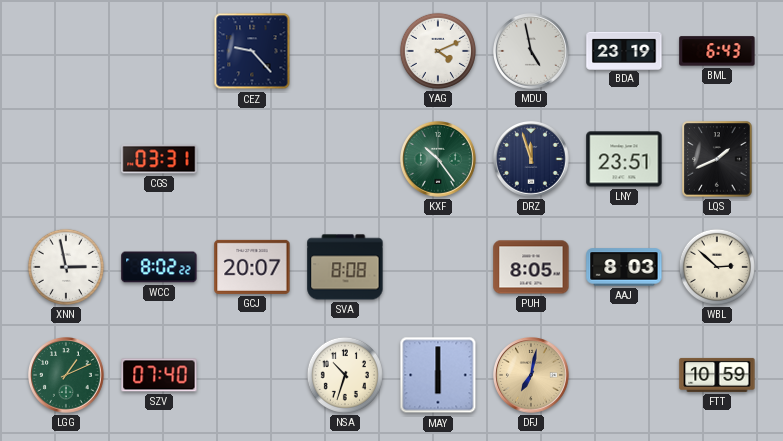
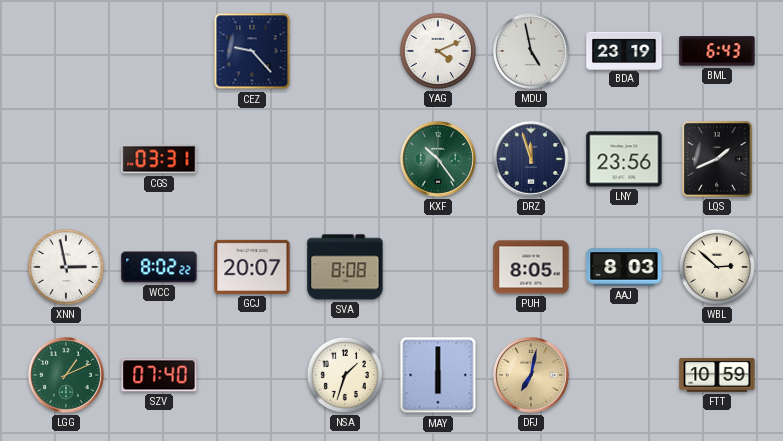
LNY: 23:51 -> 23:56 (624, 159)
NSA: 10:33 -> 1:33 (345, 375)
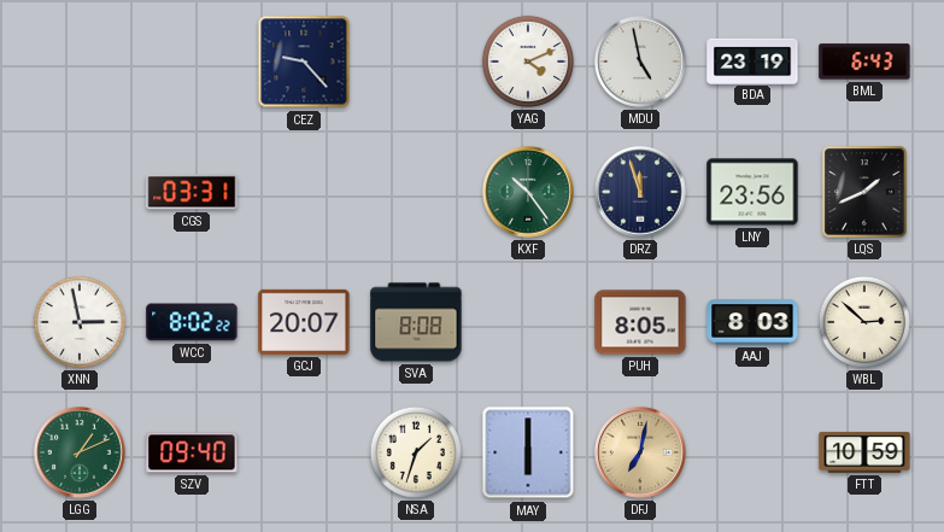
SZV: 07:40 -> 09:40 (192, 452)
